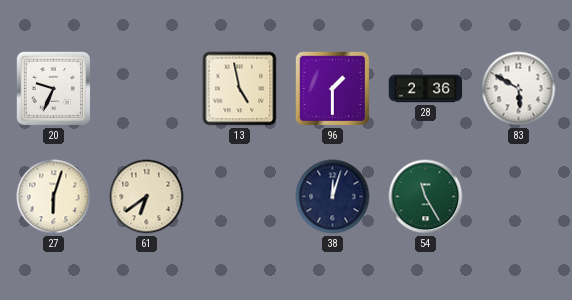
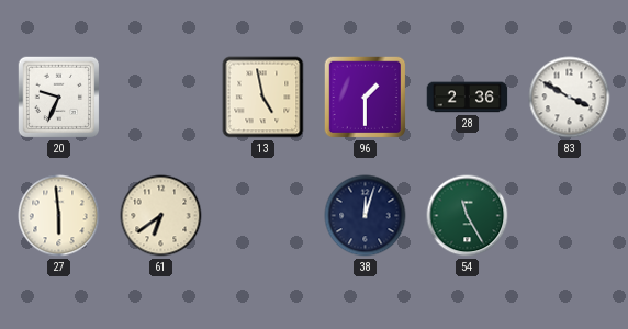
83: 5:50 -> 3:50 (570, 98)
27: 6:03 -> 5:59 (59, 216)
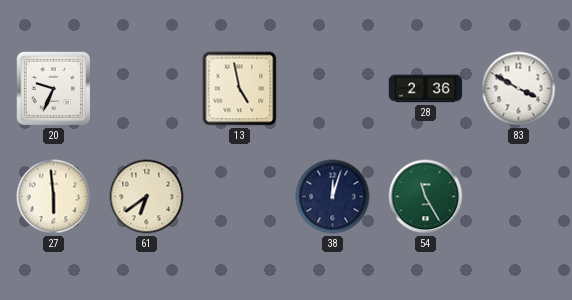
96: 1:30 -> none (366, 98)
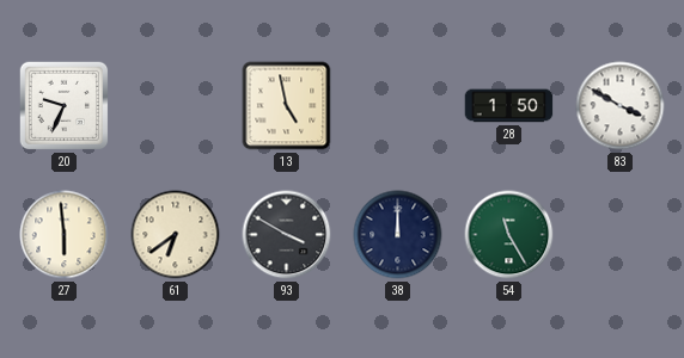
28: 2:36 -> 1:50 (509, 106)
93: none -> 3:50 (287, 235)
38: 12:03 -> 12:00 (398, 235)
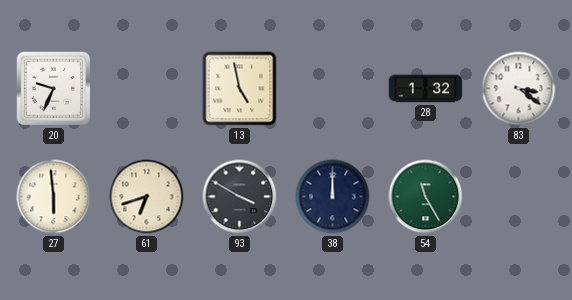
28: 1:50 -> 1:32 (426, 89)
83: 3:50 -> 3:21 (519, 89)
61: 6:39 -> 6:42 (147, 197)
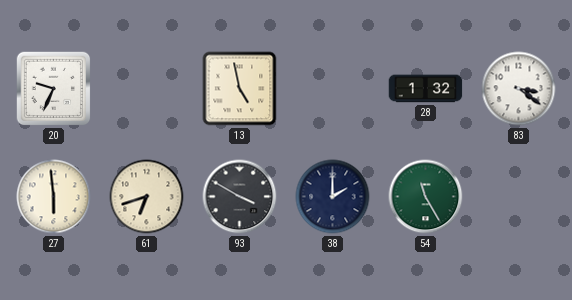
38: 12:00 -> 2:00 (333, 197)
